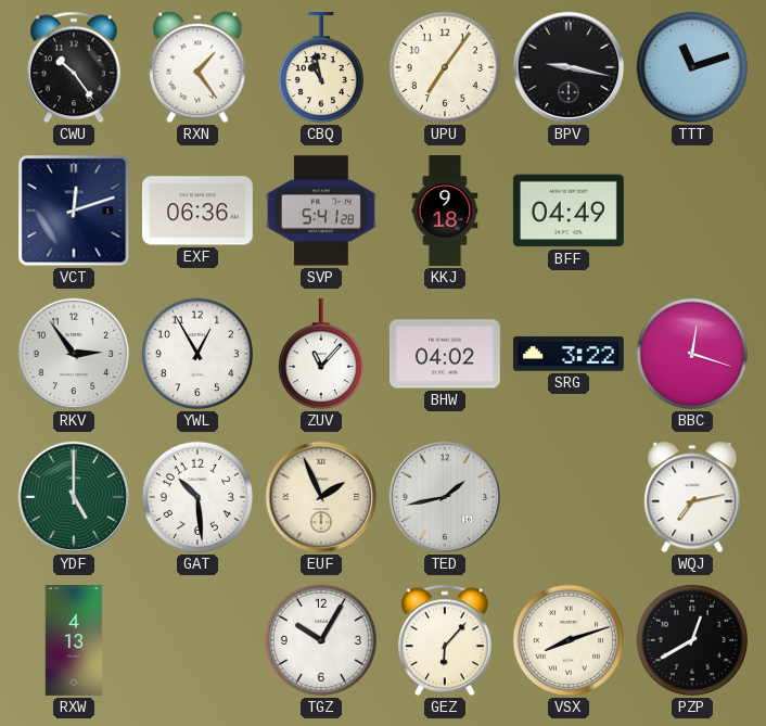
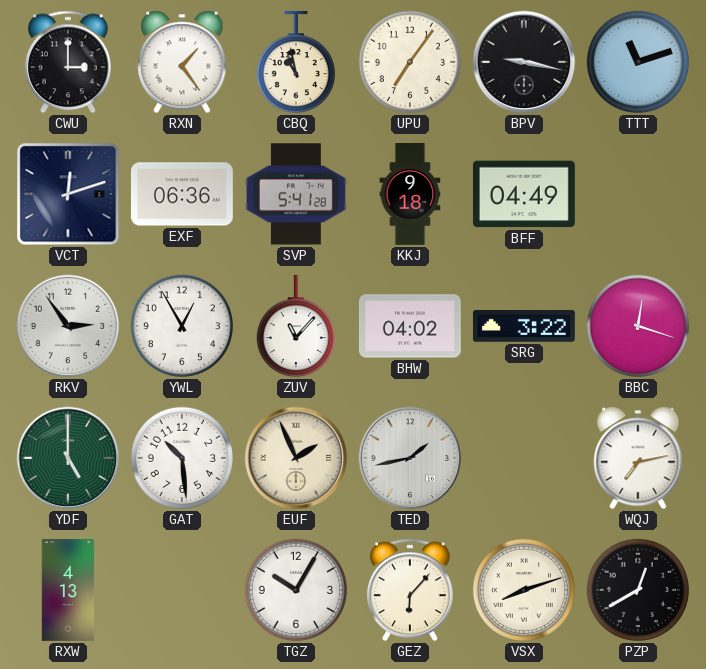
CWU: 10:24 -> 3:00 (68, 62)
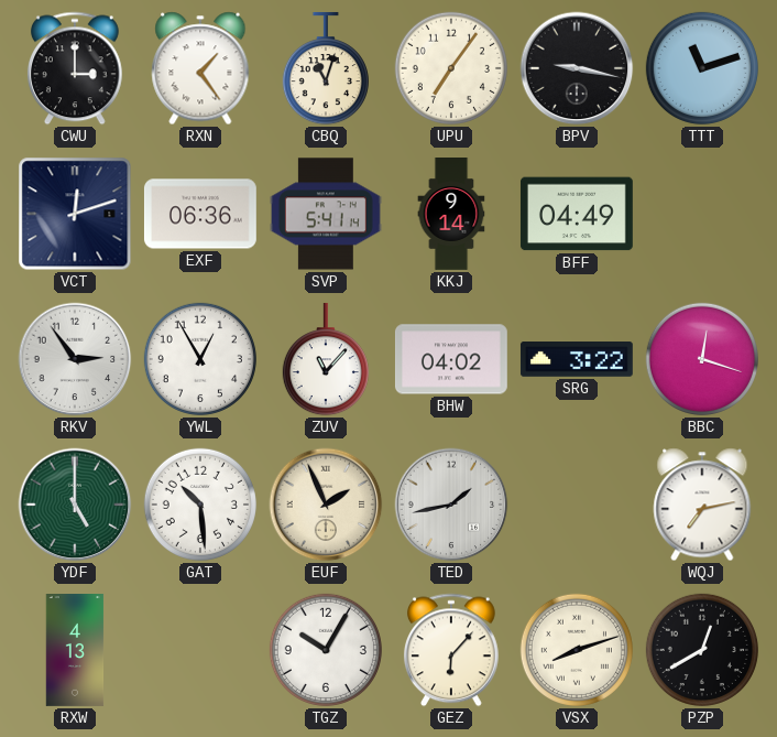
CBQ: 10:58 -> 11:03 (326, 68)
SVP: 5:41:28 -> 5:41:14 (326, 214)
KKJ: 9:18 -> 9:14 (451, 215)
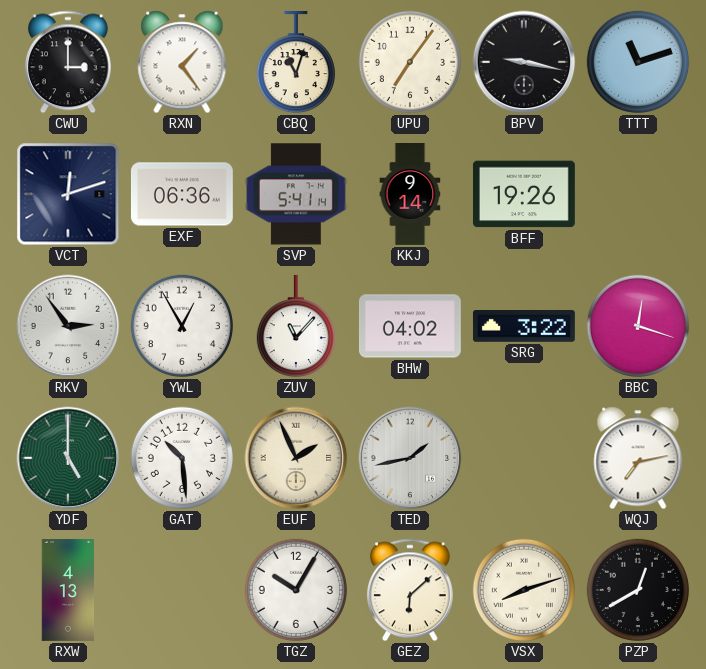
BFF: 04:49 -> 19:26 (524, 194)
GEZ: 6:07 -> 6:08 (410, 590)
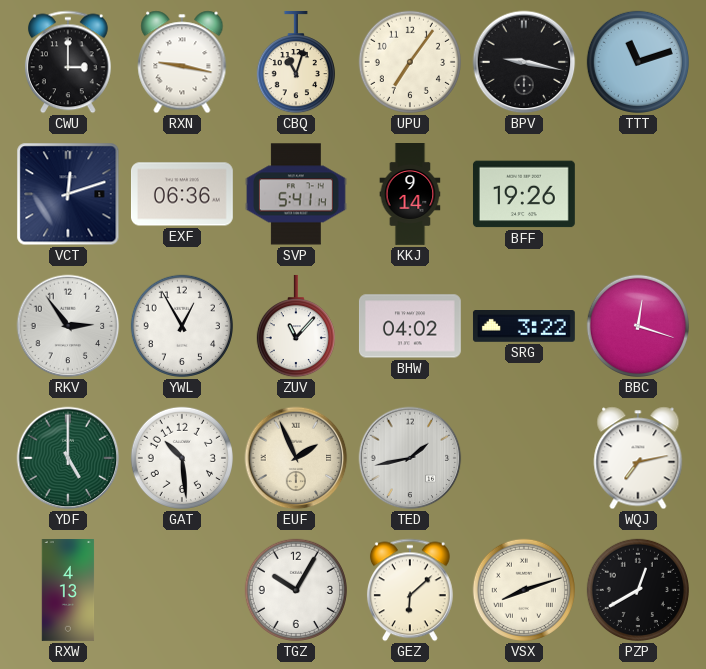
RXN: 1:24 -> 9:17 (182, 62)
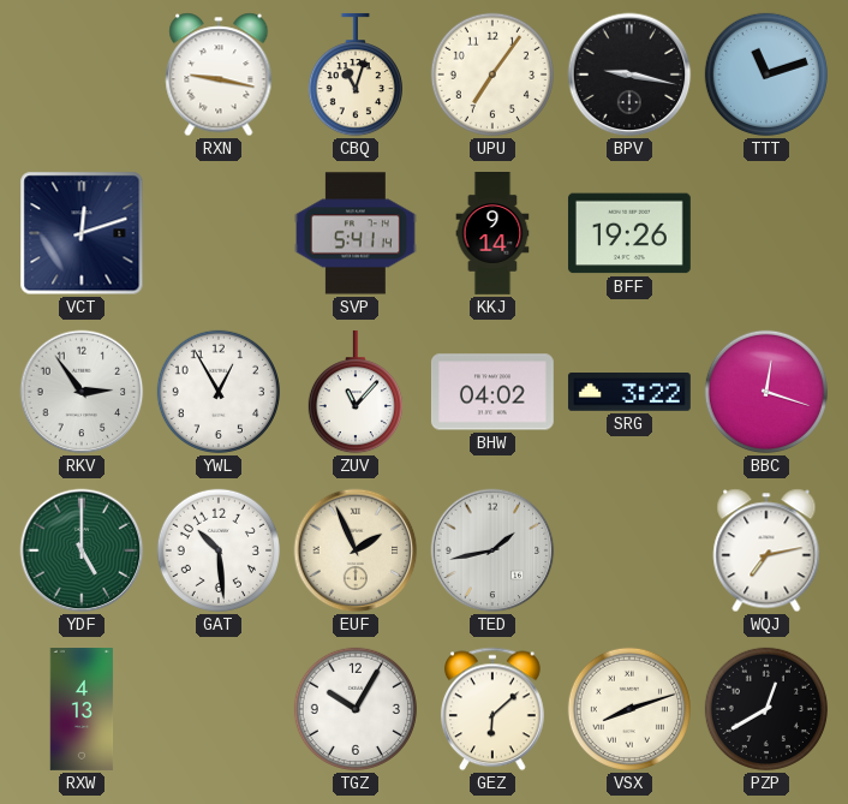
CWU: 3:00 -> none (68, 62)
EXF: 06:36 -> none (182, 194)
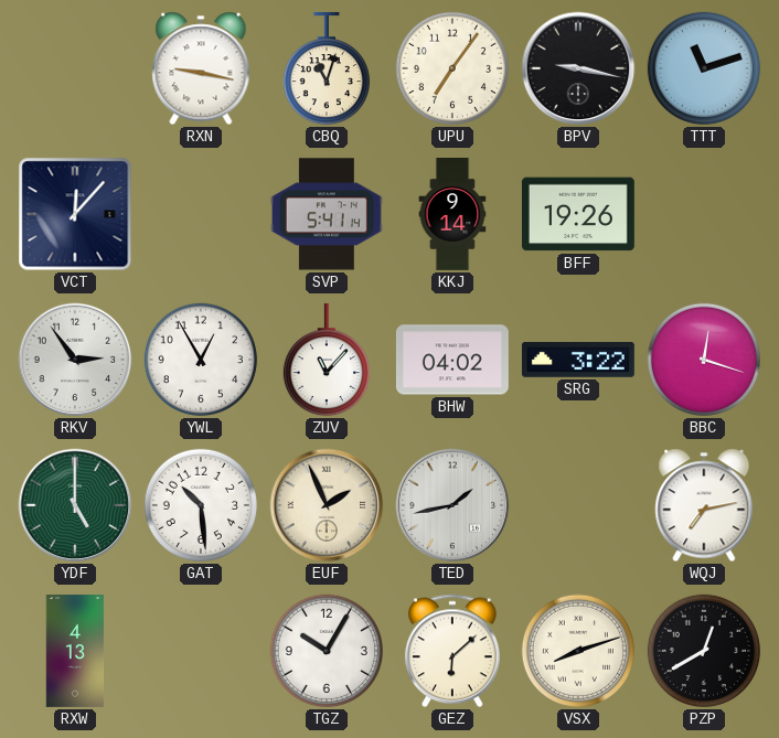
VCT: 12:12 -> 12:07 (75, 214)
